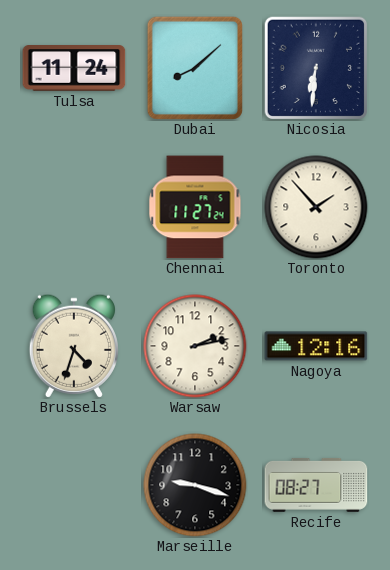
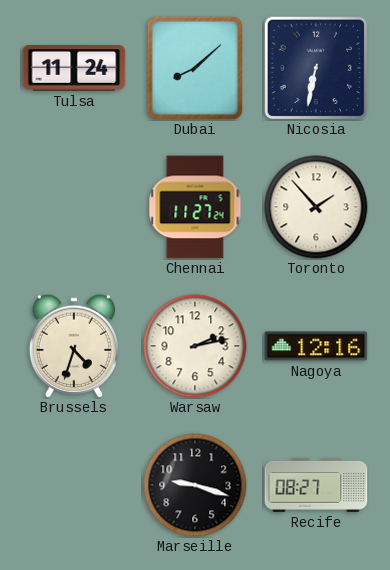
Nicosia: 6:31 -> 6:32 (315, 67)
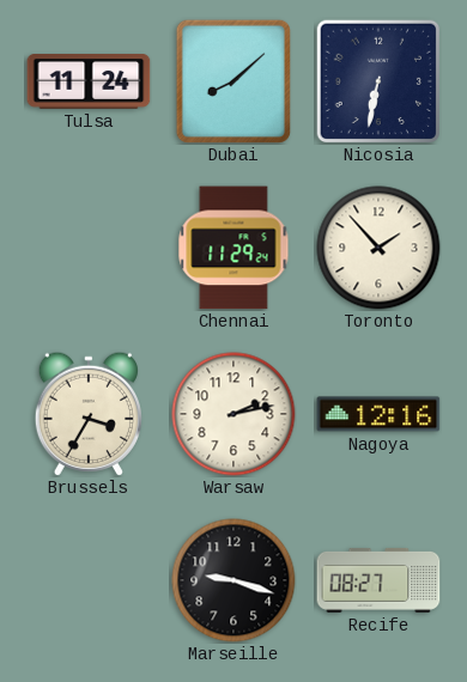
Chennai: 11:27 -> 11:29 (233, 248)
Brussels: 4:33 -> 3:35 (89, 414)
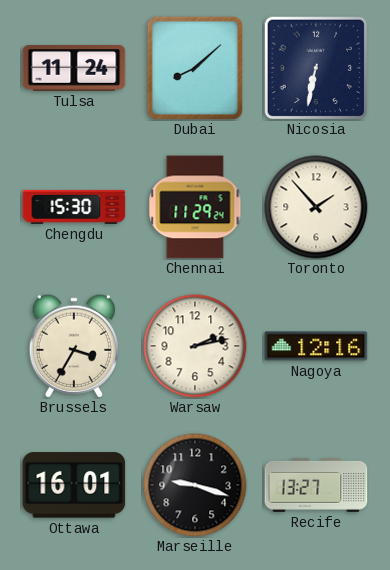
Chengdu: none -> 15:30 (74, 207)
Ottawa: none -> 16:01 (74, 485)
Recife: 08:27 -> 13:27 (316, 485)
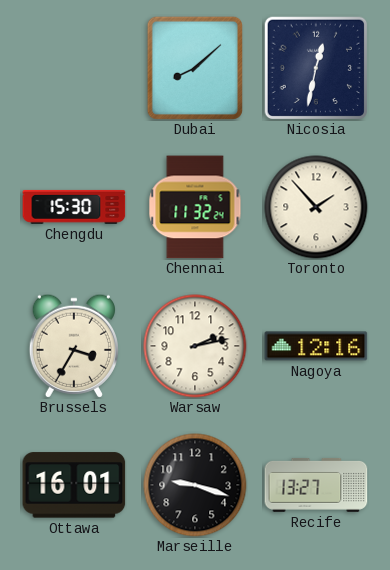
Tulsa: 11:24 -> none (74, 69)
Nicosia: 6:32 -> 12:32 (315, 67)
Chennai: 11:29 -> 11:32 (195, 207)
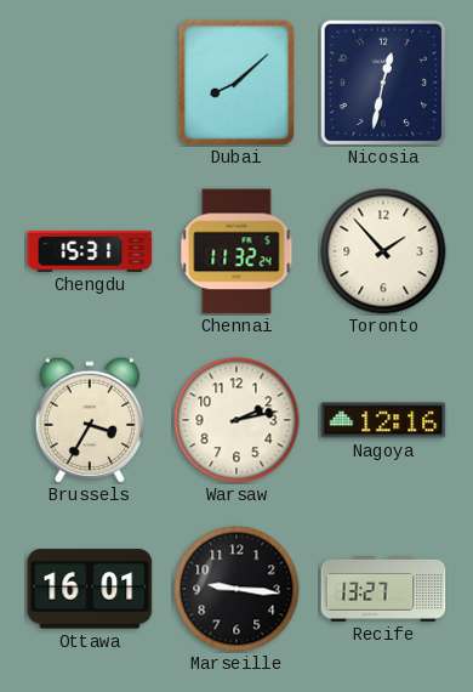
Chengdu: 15:30 -> 15:31 (90, 251)
Marseille: 9:18 -> 9:16 (236, 589)
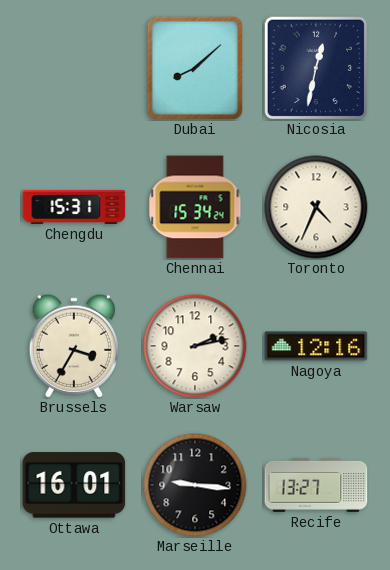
Chennai: 11:32 -> 15:34 (195, 207)
Toronto: 1:53 -> 4:34 (316, 207)
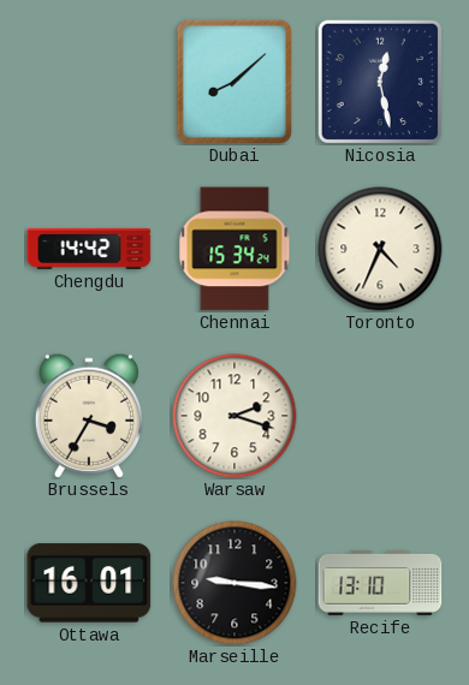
Nicosia: 12:32 -> 12:28 (379, 81)
Chengdu: 15:31 -> 14:42 (89, 249)
Warsaw: 2:13 -> 2:18 (234, 416)
Nagoya: 12:16 -> none (316, 346)
Recife: 13:27 -> 13:10 (380, 583)
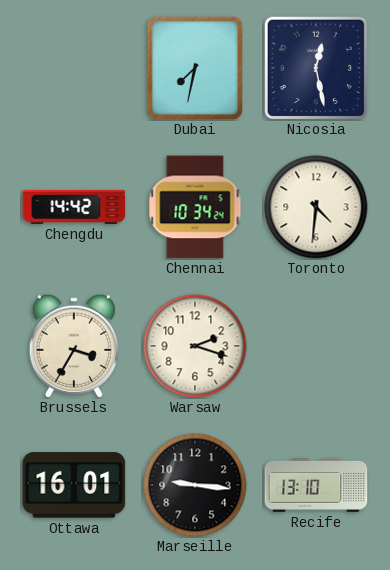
Dubai: 8:08 -> 7:32 (195, 68)
Chennai: 15:34 -> 10:34 (195, 207)
Toronto: 4:34 -> 4:31 (316, 207)
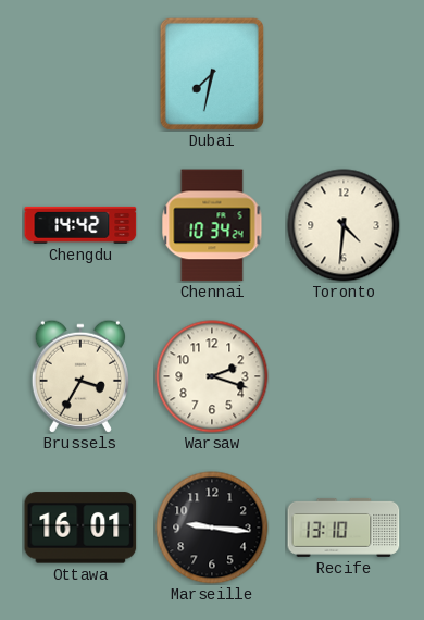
Nicosia: 12:28 -> none (315, 67)
